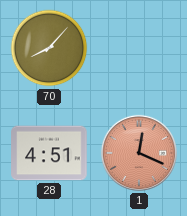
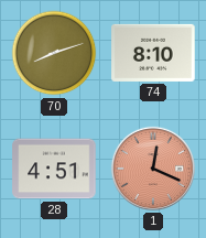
70: 8:07 -> 8:12 (54, 53)
74: none -> 8:10 (153, 53)
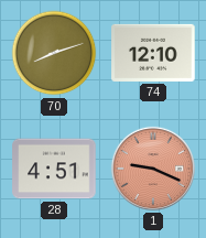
74: 8:10 -> 12:10 (153, 53)
1: 12:19 -> 9:19 (153, 169)
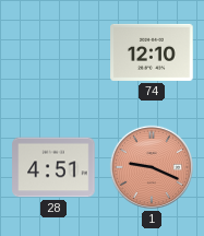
70: 8:12 -> none (54, 53)
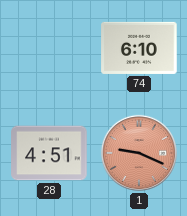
74: 12:10 -> 6:10 (139, 48)
